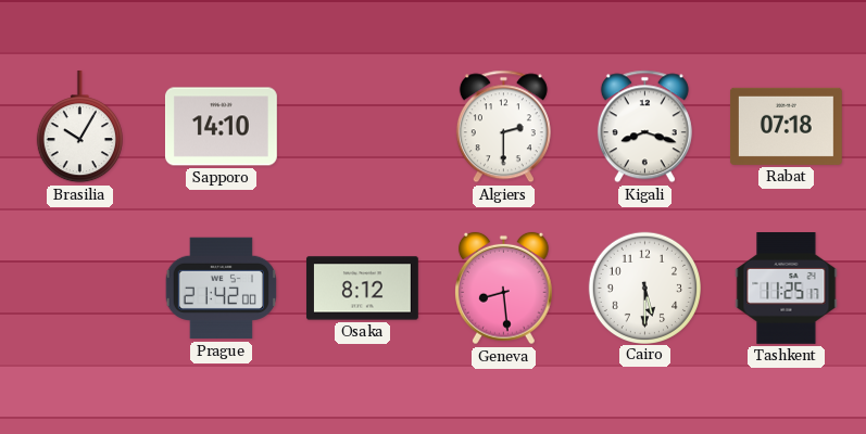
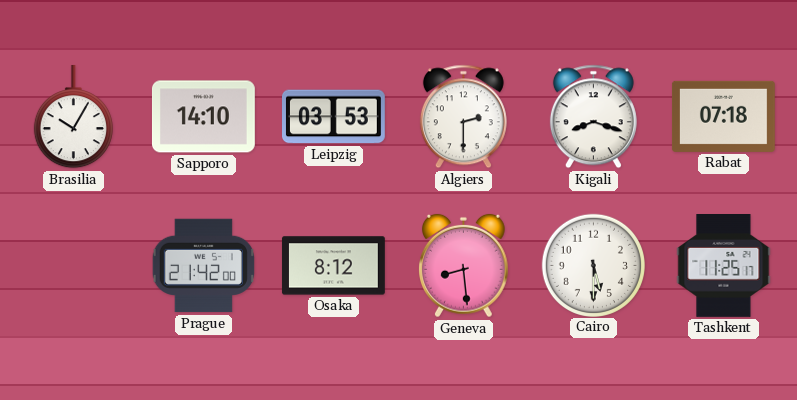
Leipzig: none -> 03:53 (334, 117)
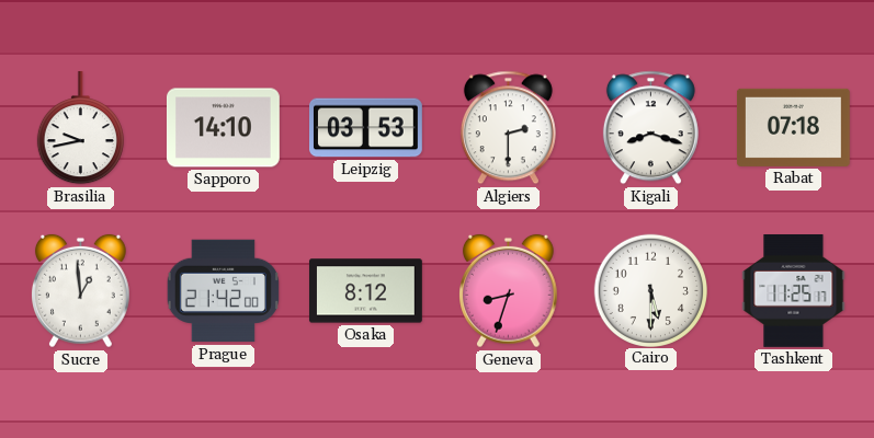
Brasilia: 10:05 -> 9:43 (80, 128)
Sucre: none -> 12:59 (81, 291)
Geneva: 8:29 -> 8:33 (509, 291)
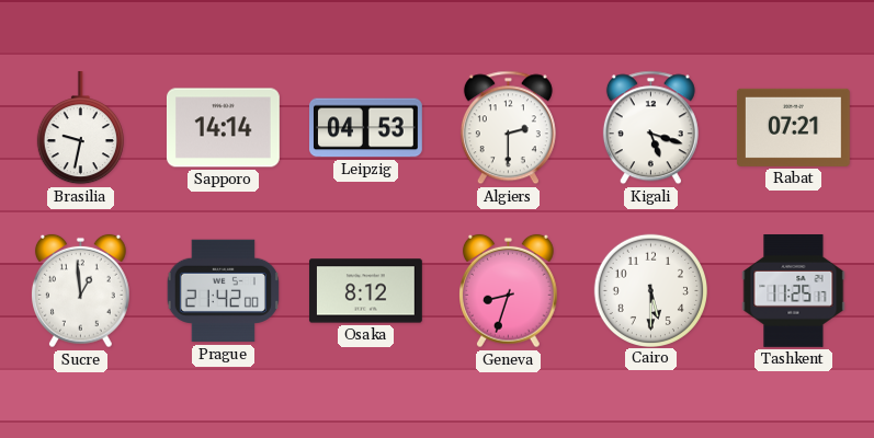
Brasilia: 9:43 -> 9:32 (80, 128)
Sapporo: 14:10 -> 14:14 (224, 128)
Leipzig: 03:53 -> 04:53 (366, 128)
Kigali: 8:18 -> 5:18 (650, 128)
Rabat: 07:18 -> 07:21 (793, 127)
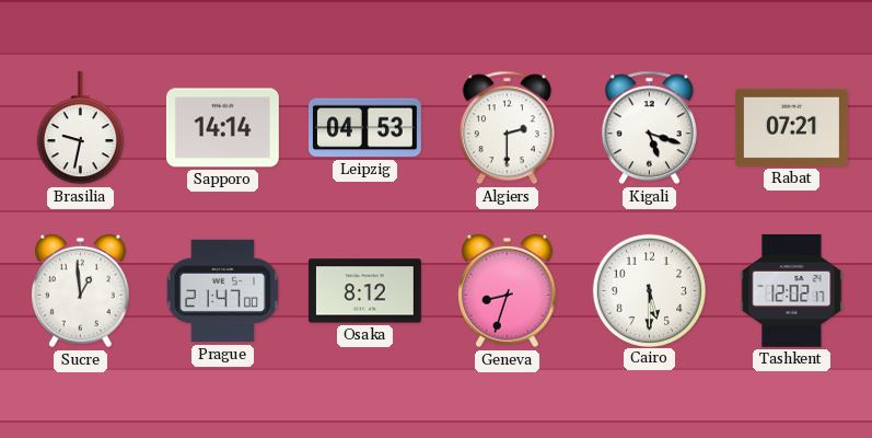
Prague: 21:42 -> 21:47 (222, 291)
Tashkent: 11:25 -> 12:02 (792, 291)
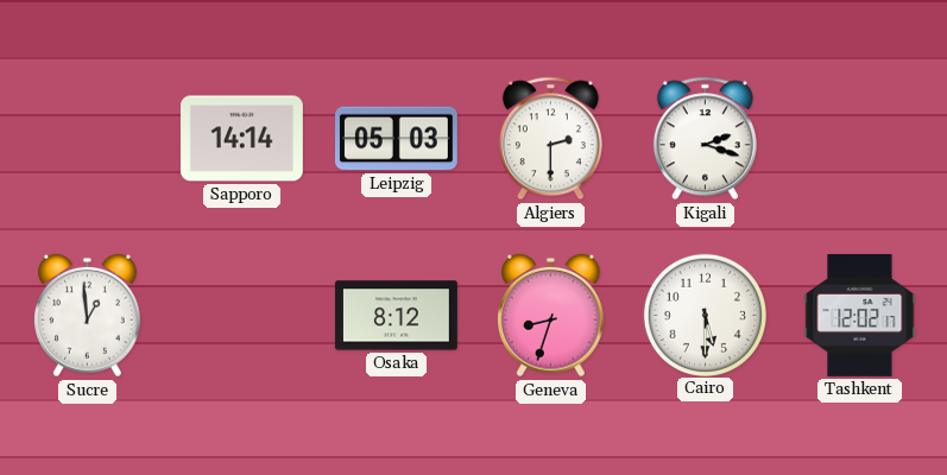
Brasilia: 9:32 -> none (80, 128)
Leipzig: 04:53 -> 05:03 (397, 139)
Kigali: 5:18 -> 2:18 (705, 139)
Rabat: 07:21 -> none (791, 127)
Prague: 21:47 -> none (222, 291)
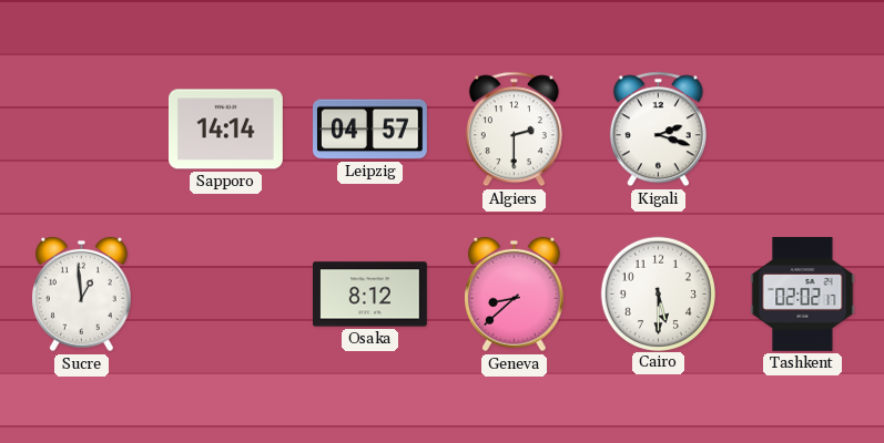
Leipzig: 05:03 -> 04:57 (370, 130)
Geneva: 8:33 -> 8:38 (515, 295)
Tashkent: 12:02 -> 02:02 (803, 295)
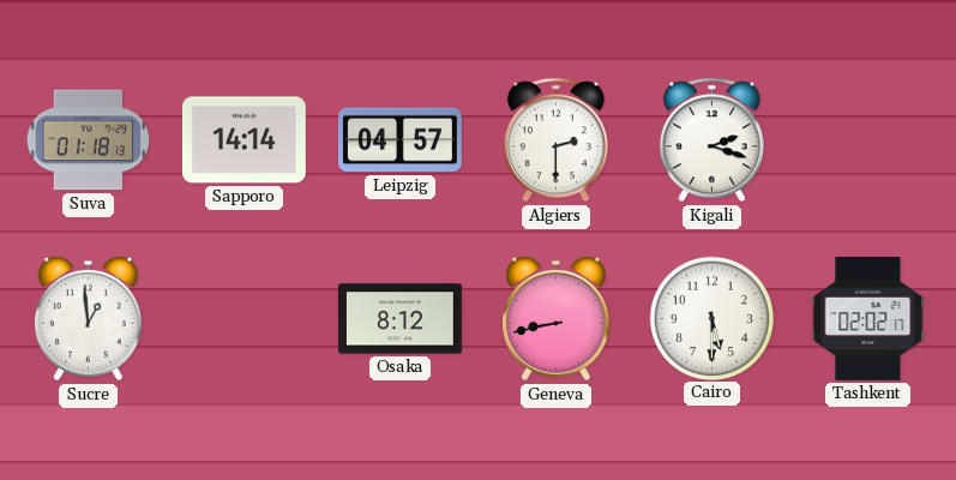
Suva: none -> 01:18 (89, 140)
Geneva: 8:38 -> 8:43 (557, 319)
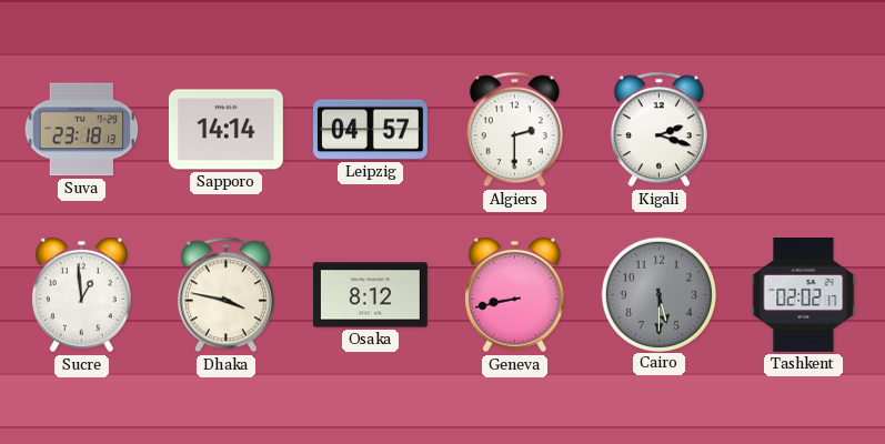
Suva: 01:18 -> 23:18 (82, 130)
Dhaka: none -> 3:47 (225, 295)
Cairo dial: white -> grey (658, 294)
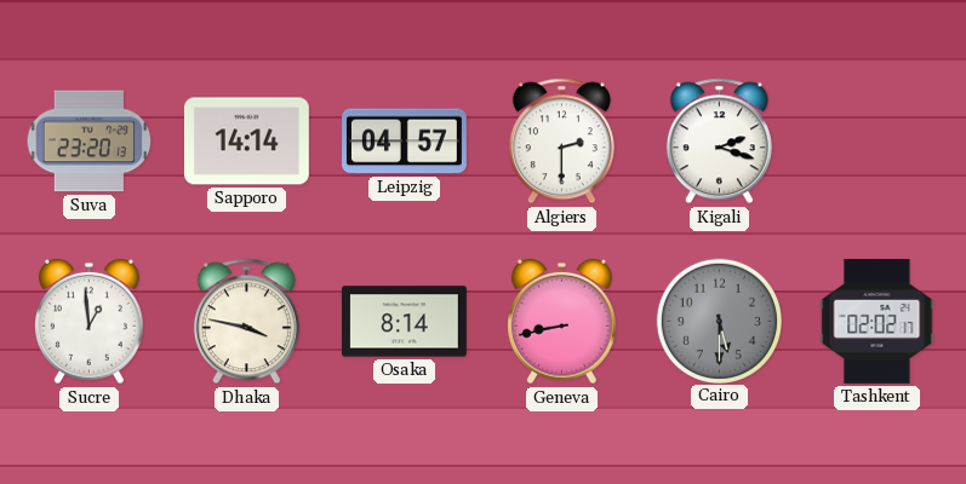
Suva: 23:18 -> 23:20 (90, 142)
Osaka: 8:12 -> 8:14 (405, 322)
